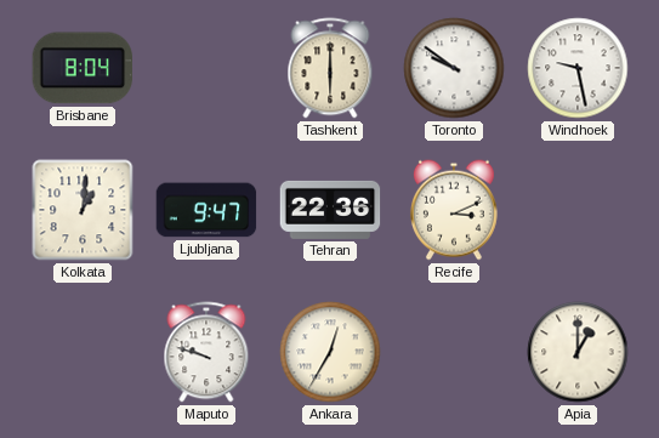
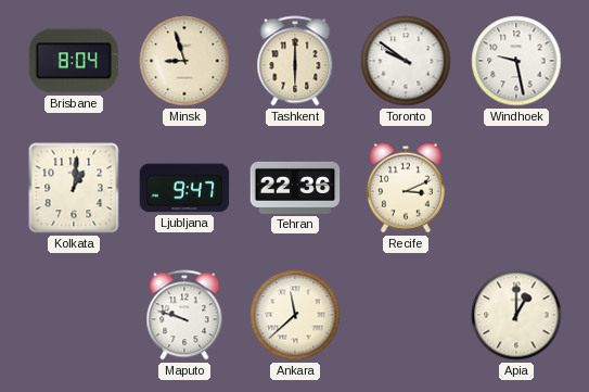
Minsk: none -> 8:57 (184, 61)
Ankara: 12:35 -> 11:38 (295, 315)
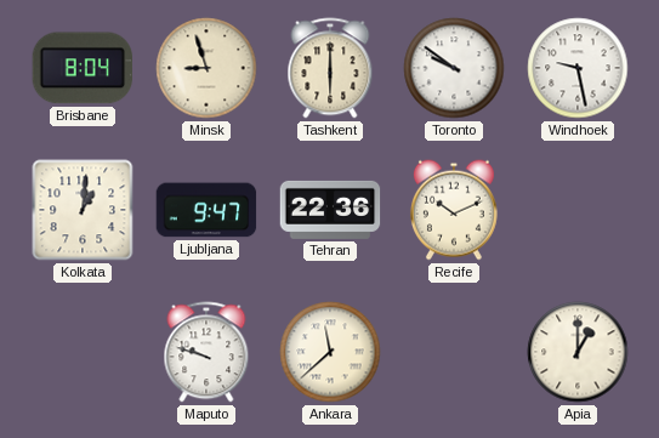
Recife: 3:11 -> 10:11 (454, 210)
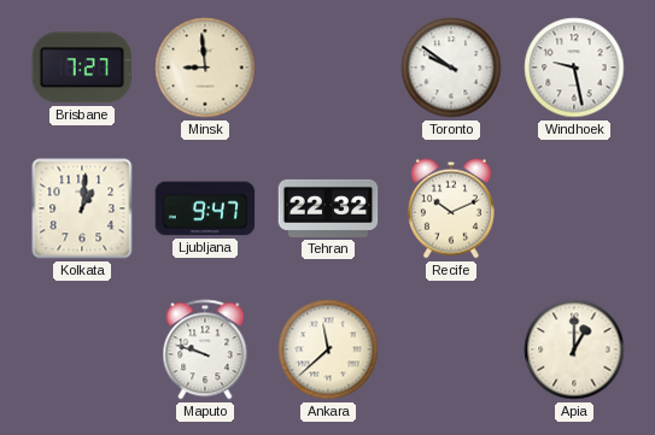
Brisbane: 8:04 -> 7:27 (82, 67)
Minsk: 8:57 -> 8:59 (205, 67)
Tashkent: 6:00 -> none (330, 68)
Tehran: 22:36 -> 22:32 (328, 208)
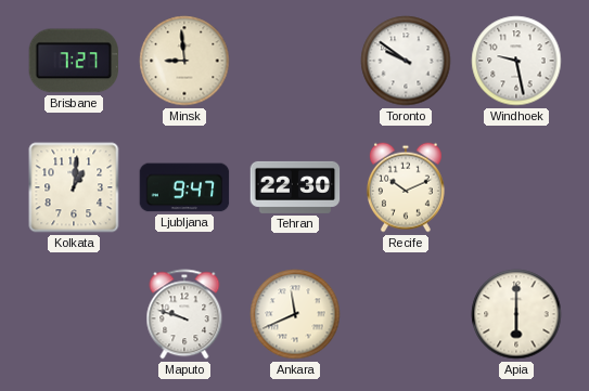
Tehran: 22:32 -> 22:30 (295, 187)
Ankara: 11:38 -> 11:41 (295, 314)
Apia: 1:00 -> 6:00 (516, 314)
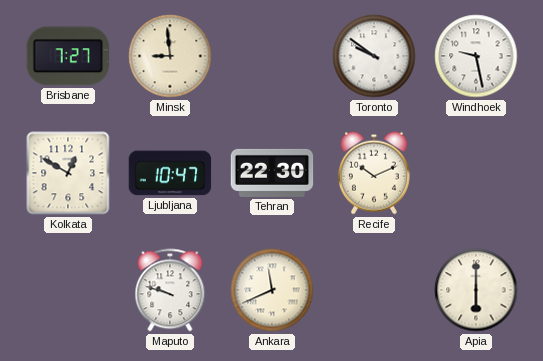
Kolkata: 1:01 -> 12:50 (68, 173)
Ljubljana: 9:47 -> 10:47 (170, 173)
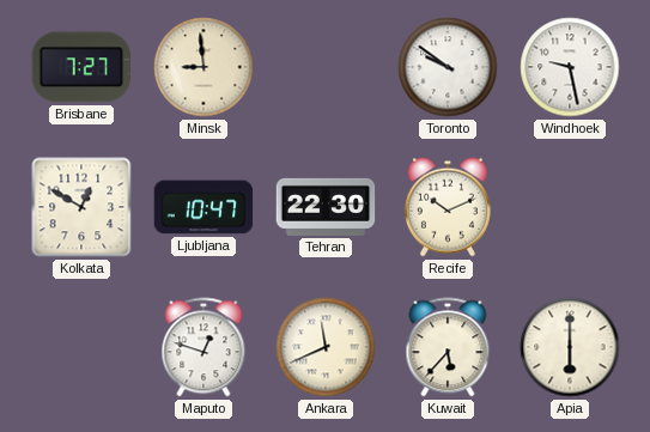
Maputo: 9:48 -> 12:48 (203, 347)
Kuwait: none -> 5:37 (448, 347)
